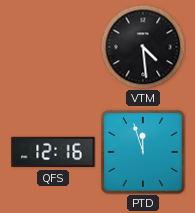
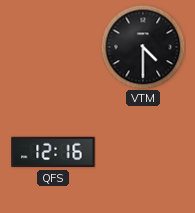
VTM: 4:29 -> 4:30 (143, 47)
PTD: 11:57 -> none (143, 152)
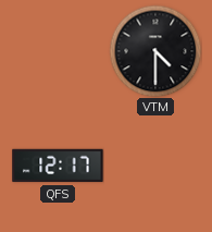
QFS: 12:16 -> 12:17 (58, 166)
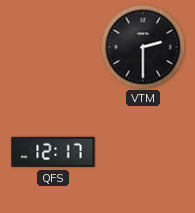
VTM: 4:30 -> 2:30 (143, 47)
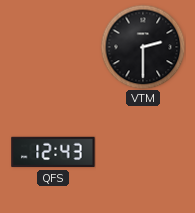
QFS: 12:17 -> 12:43 (53, 152)
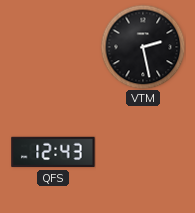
VTM: 2:30 -> 2:28 (143, 47)
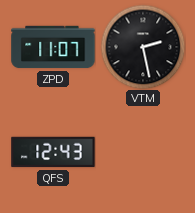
ZPD: none -> 11:07 (53, 47)
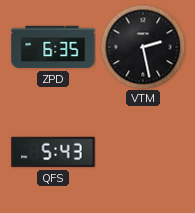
ZPD: 11:07 -> 6:35 (53, 47)
QFS: 12:43 -> 5:43 (53, 152)
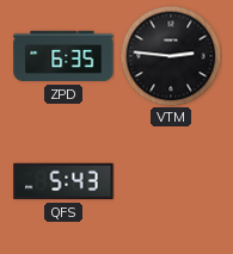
VTM: 2:28 -> 2:46 (171, 56)
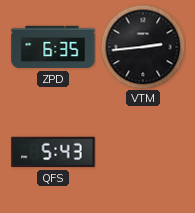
VTM: 2:46 -> 2:44 (143, 47)
